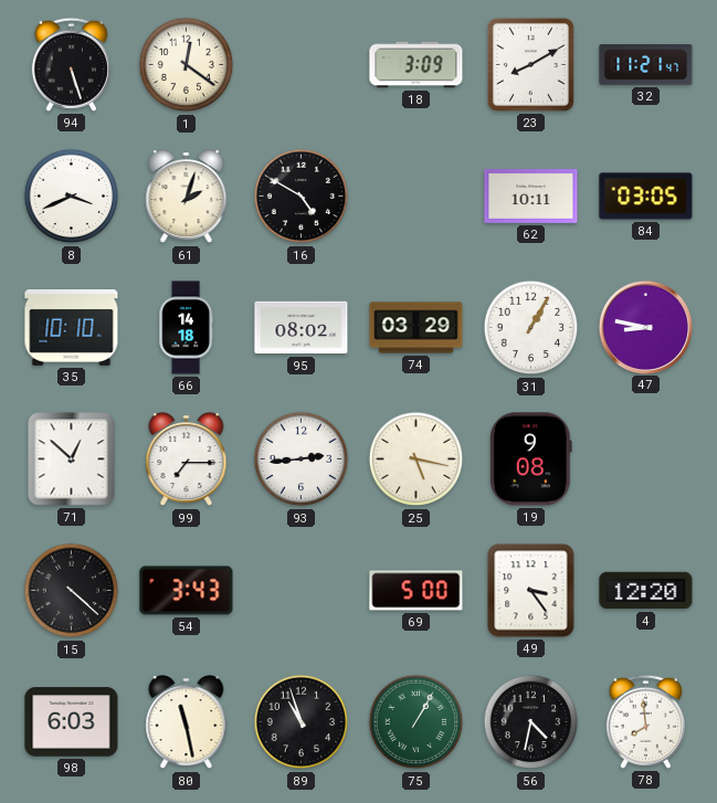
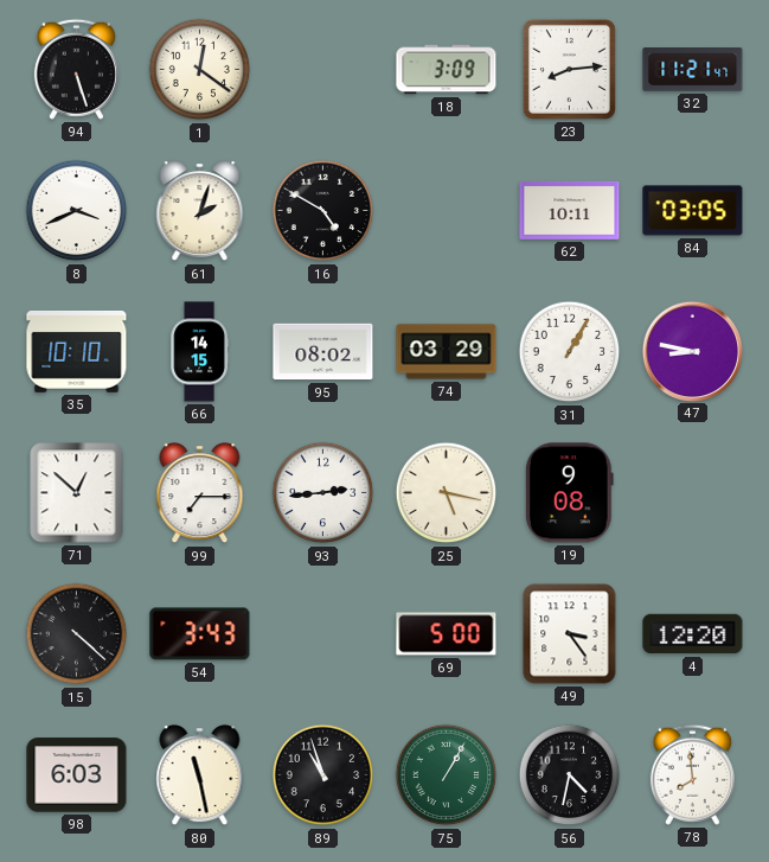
23: 8:10 -> 8:14 (569, 69)
66: 14:18 -> 14:15 (199, 352)
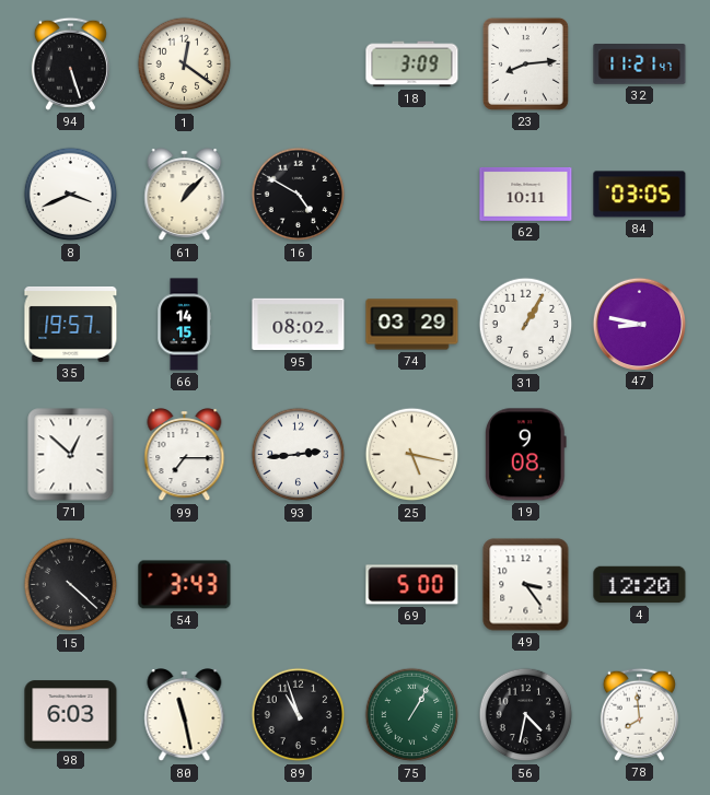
61: 2:03 -> 1:07 (185, 195)
35: 10:10 -> 19:57 (71, 324)
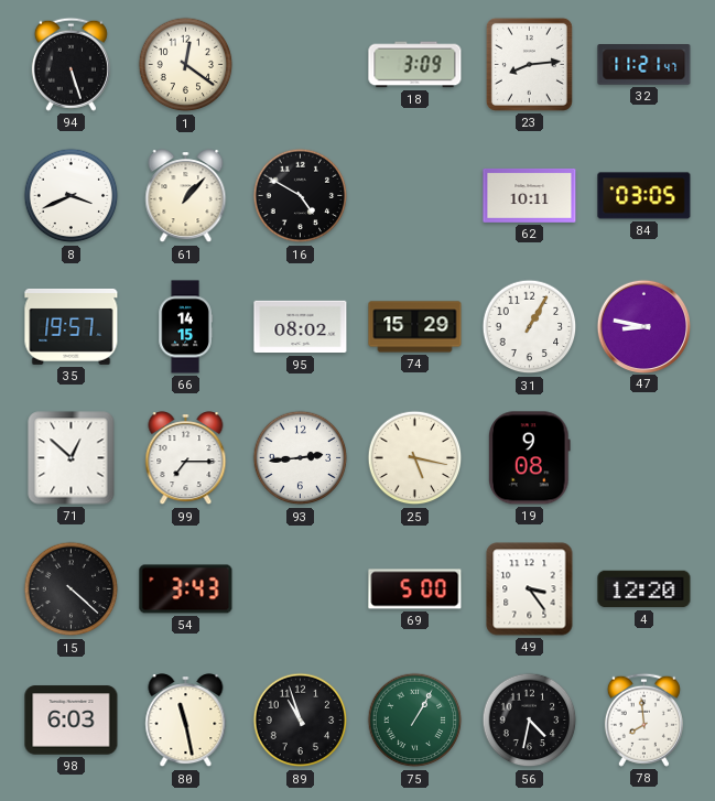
74: 03:29 -> 15:29 (415, 327)
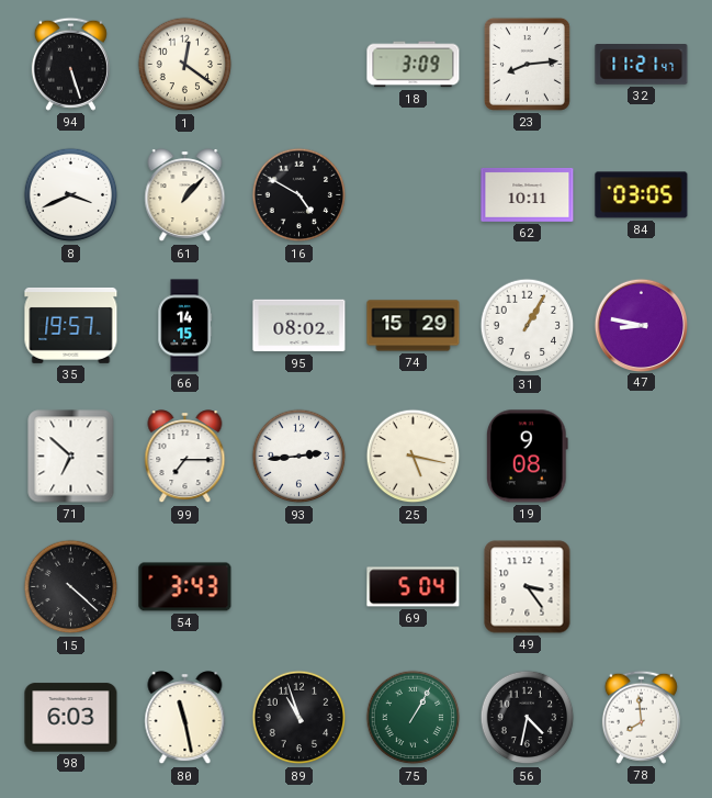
71: 12:52 -> 6:52 (71, 457)
69: 5:00 -> 5:04 (414, 587)
4: 12:20 -> none (644, 589)
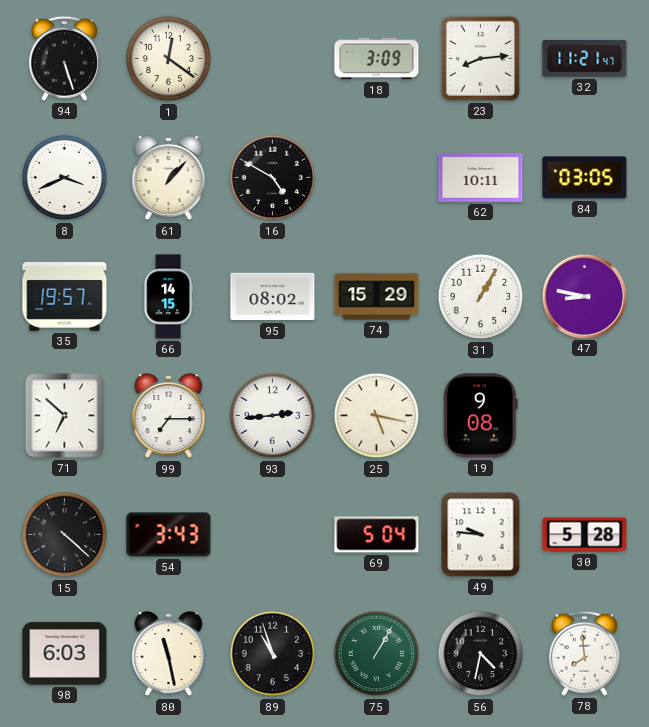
49: 3:24 -> 9:46 (481, 535)
30: none -> 5:28 (585, 535)
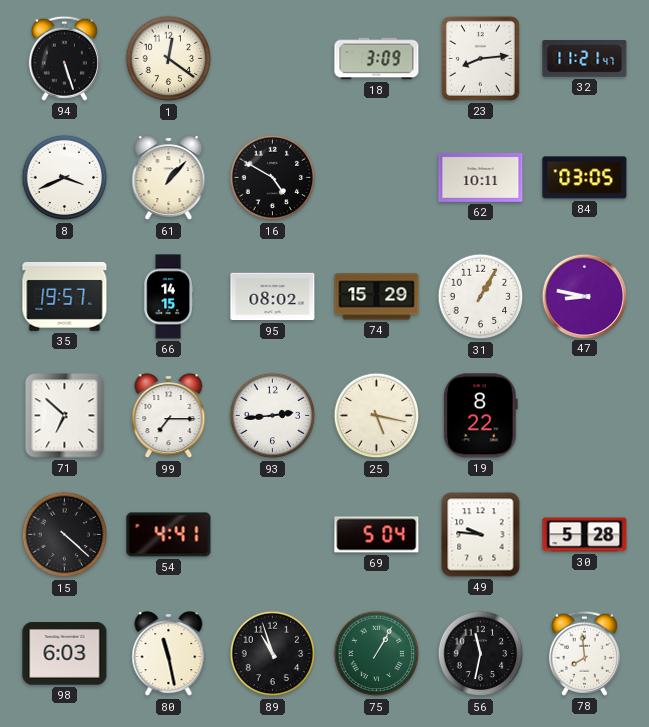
19: 9:08 -> 8:22 (480, 416)
54: 3:43 -> 4:41 (169, 535)
56: 4:32 -> 11:32 (481, 654)
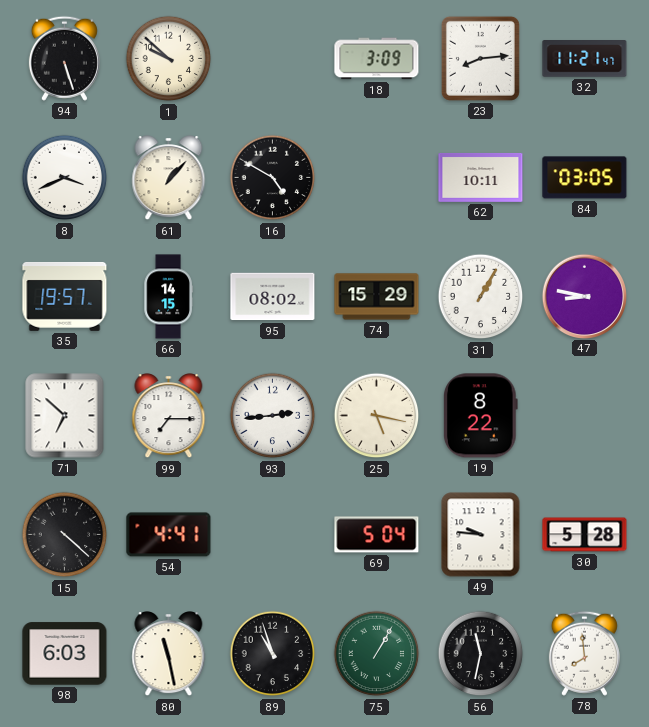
1: 12:21 -> 9:52 (169, 59)
